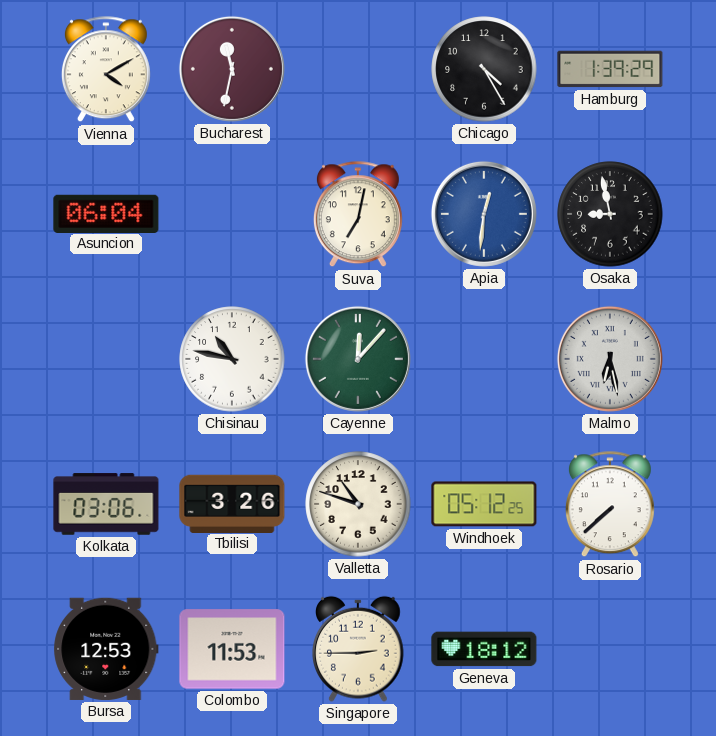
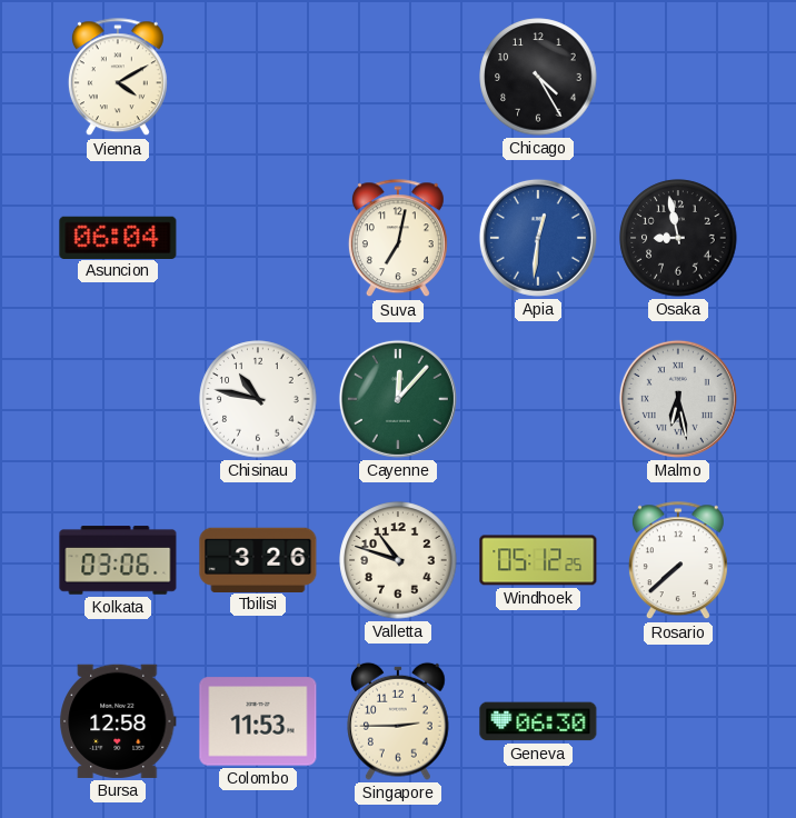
Bucharest: 11:32 -> none (232, 69)
Hamburg: 1:39 -> none (610, 69)
Bursa: 12:53 -> 12:58 (118, 721)
Geneva: 18:12 -> 06:30 (538, 721)
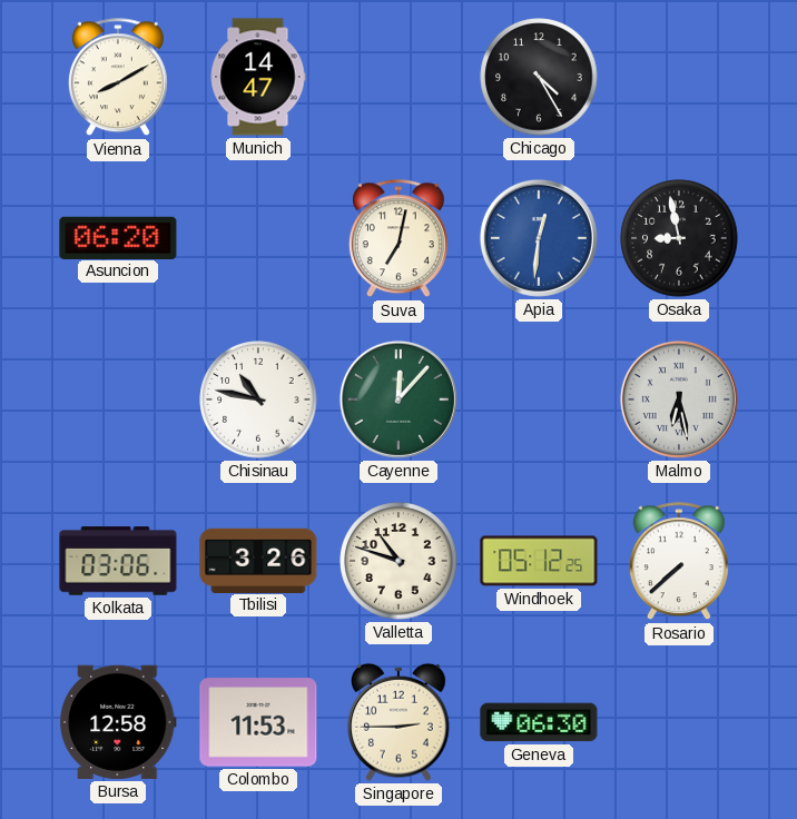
Vienna: 4:10 -> 8:10 (118, 78)
Munich: none -> 14:47 (258, 77)
Asuncion: 06:04 -> 06:20 (118, 237)
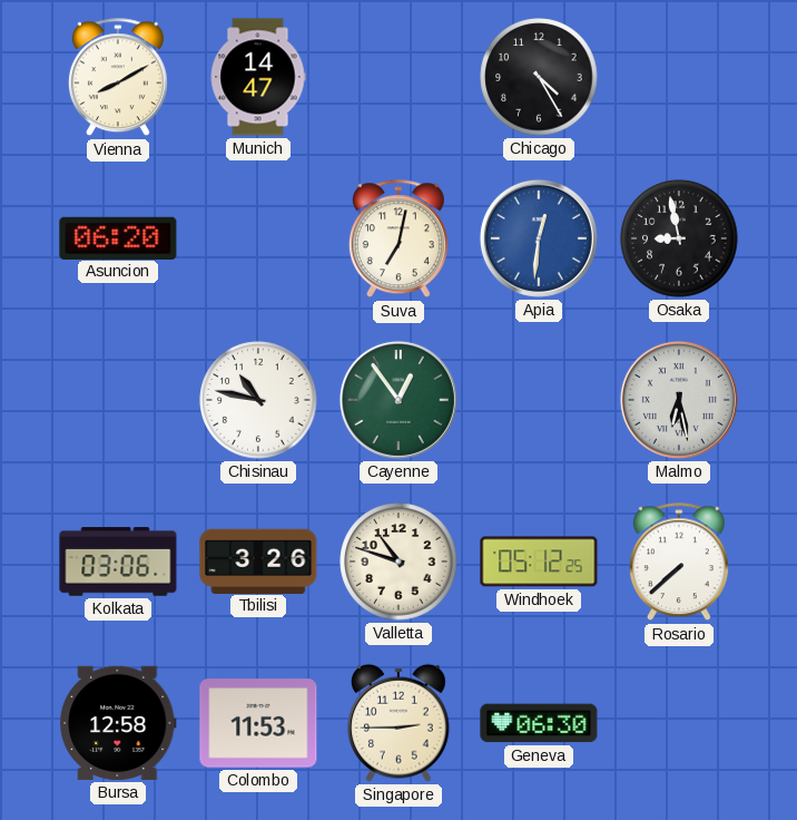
Cayenne: 12:07 -> 12:54 (398, 400)
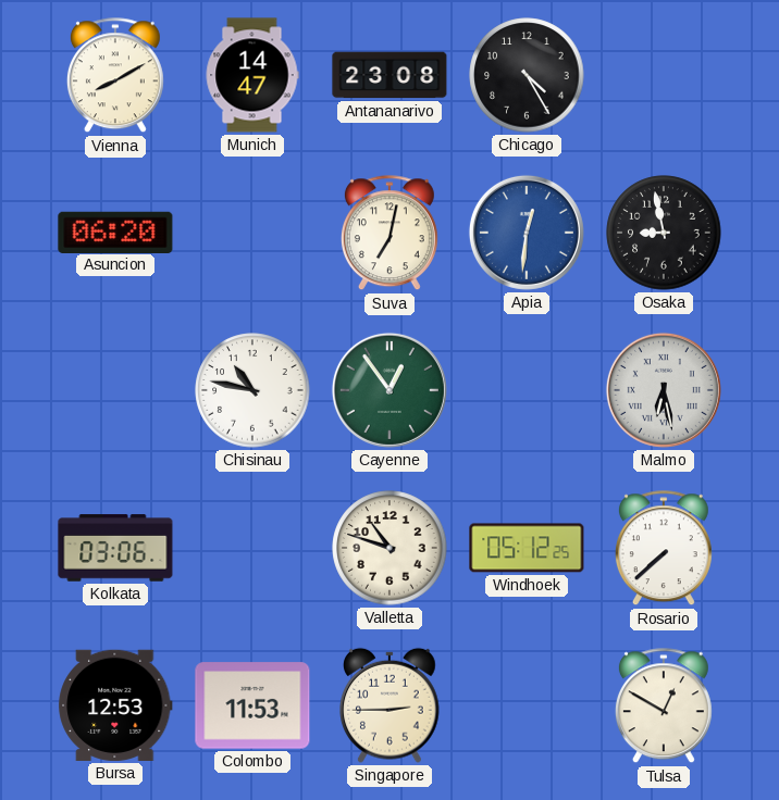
Antananarivo: none -> 23:08 (389, 75)
Tbilisi: 3:26 -> none (258, 560)
Bursa: 12:58 -> 12:53 (115, 705)
Geneva: 06:30 -> none (539, 723)
Tulsa: none -> 12:50 (664, 707)
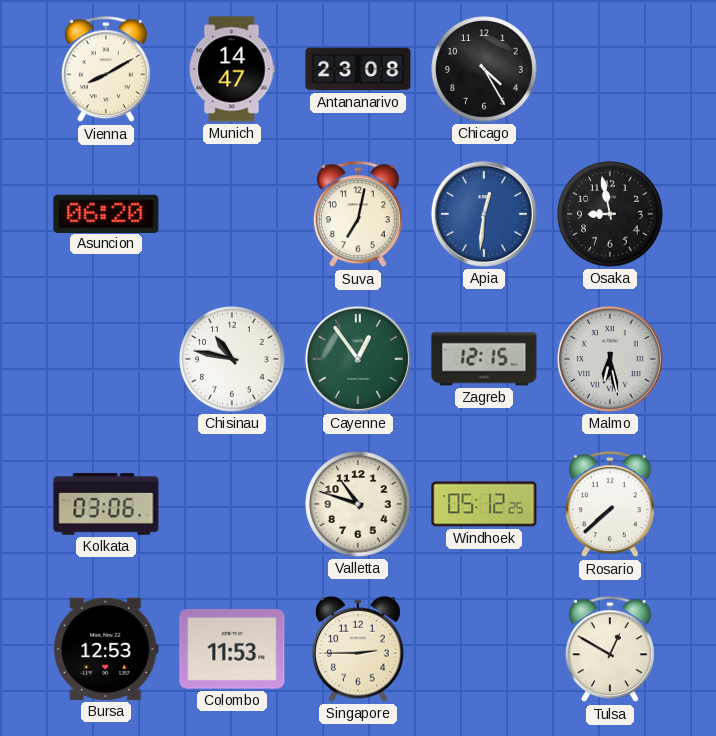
Zagreb: none -> 12:15 (484, 359)
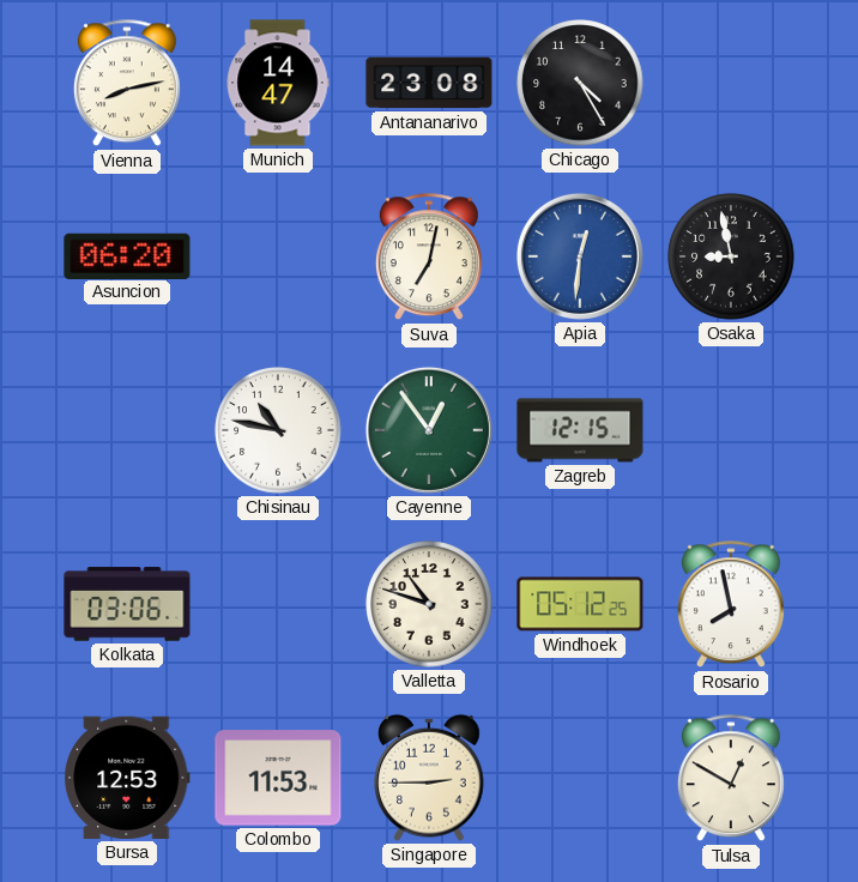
Vienna: 8:10 -> 8:13 (127, 84)
Malmo: 6:28 -> none (610, 359)
Rosario: 7:38 -> 7:58 (731, 605)
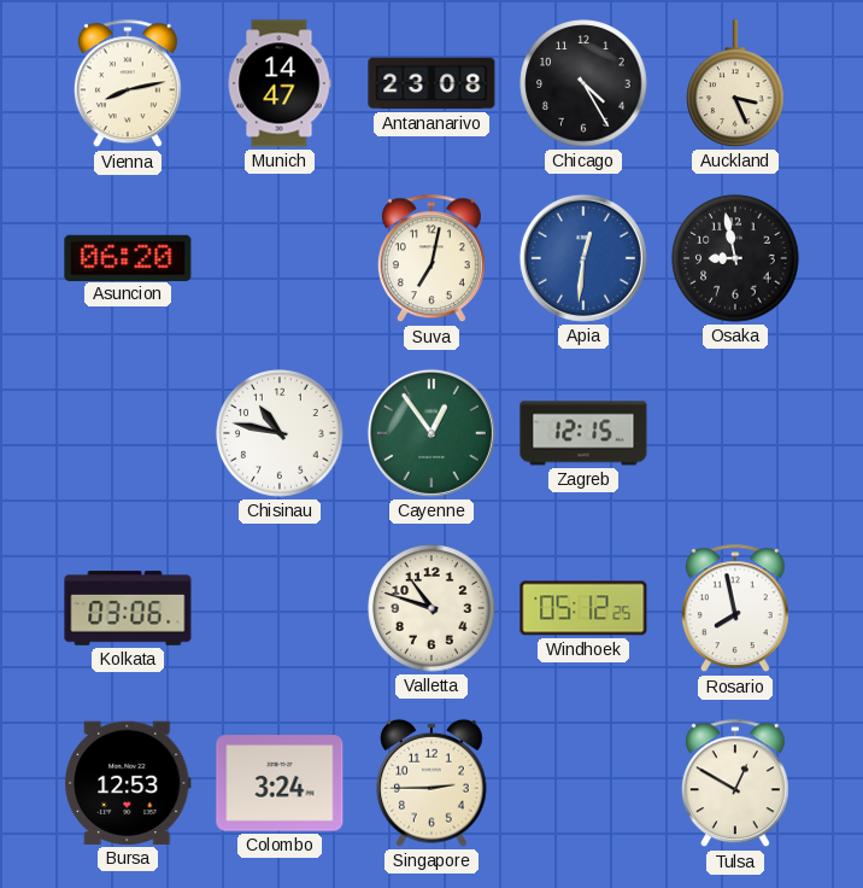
Auckland: none -> 3:26 (735, 83)
Colombo: 11:53 -> 3:24 (280, 783)
